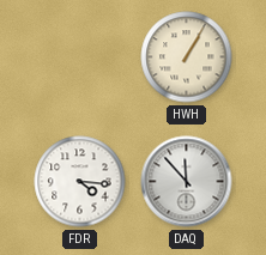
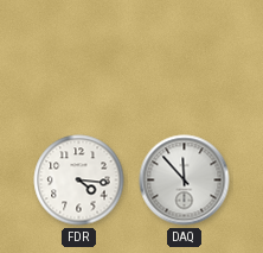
HWH: 1:05 -> none (187, 57)
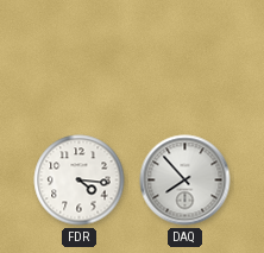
DAQ: 11:53 -> 7:53 (186, 181)
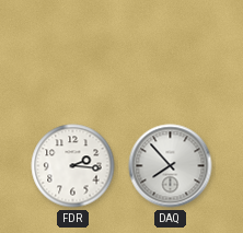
FDR: 4:16 -> 2:16 (73, 166)
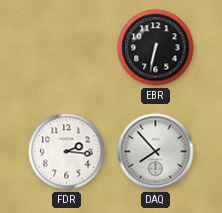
EBR: none -> 6:32 (156, 48)
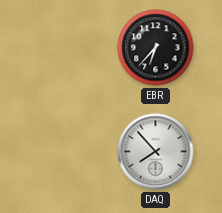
EBR: 6:32 -> 6:37 (156, 48)
FDR: 2:16 -> none (67, 152)
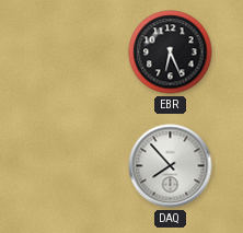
EBR: 6:37 -> 6:26 (171, 53)
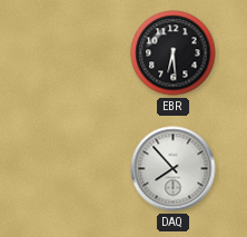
EBR: 6:26 -> 6:29 (174, 53)
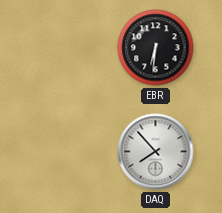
EBR: 6:29 -> 6:31 (156, 48)
